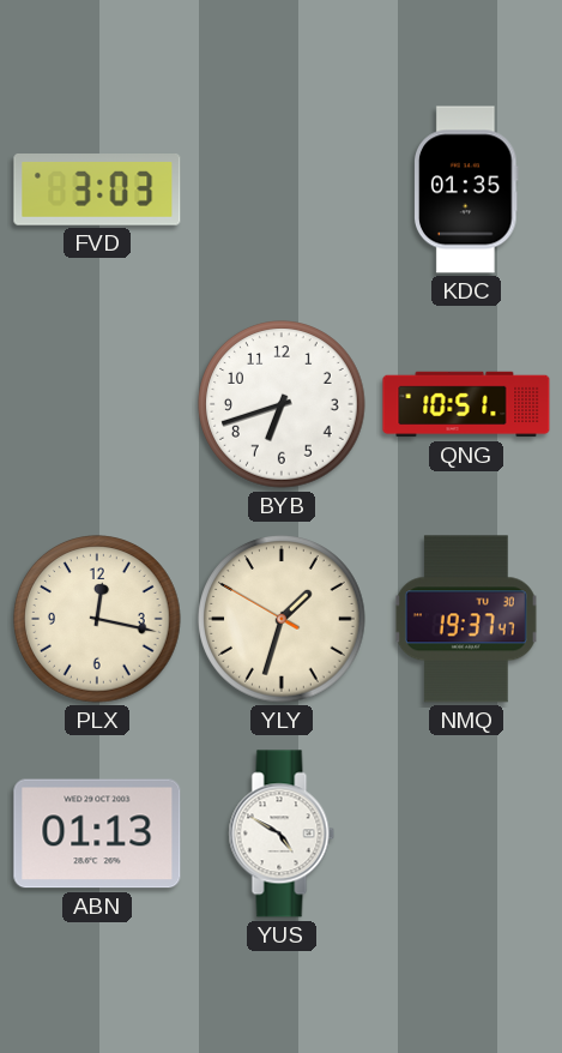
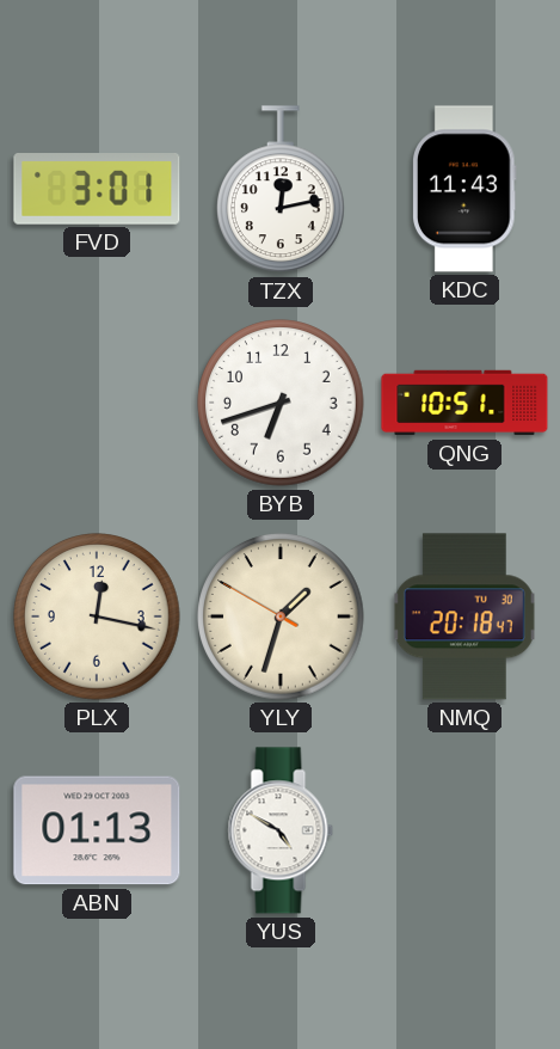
FVD: 3:03 -> 3:01 (97, 190)
TZX: none -> 12:13 (281, 190)
KDC: 01:35 -> 11:43 (466, 189)
NMQ: 19:37 -> 20:18 (464, 616)
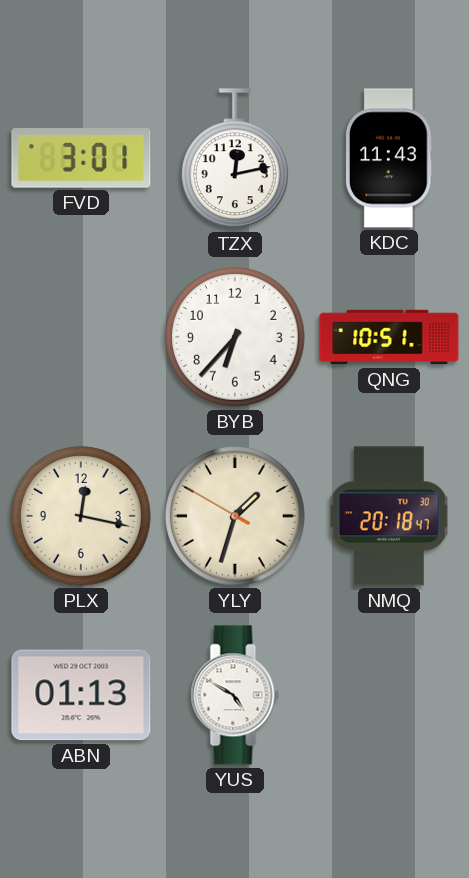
BYB: 6:42 -> 6:37 (235, 337)
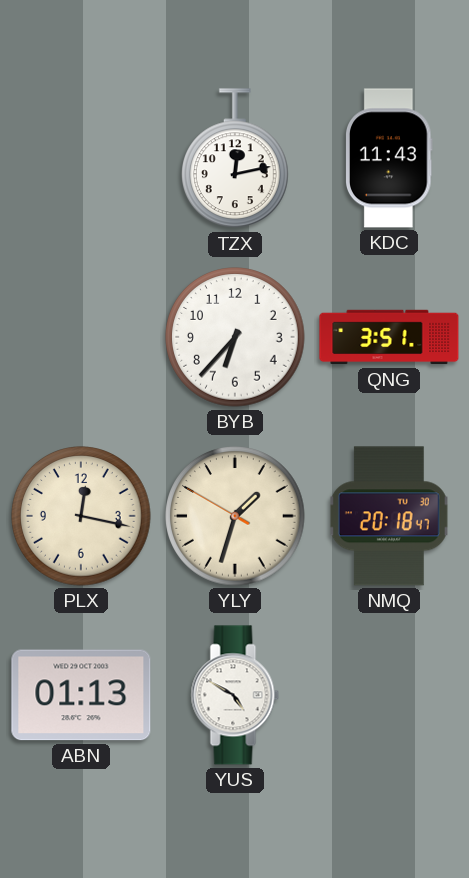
FVD: 3:01 -> none (81, 159)
QNG: 10:51 -> 3:51 (389, 337)
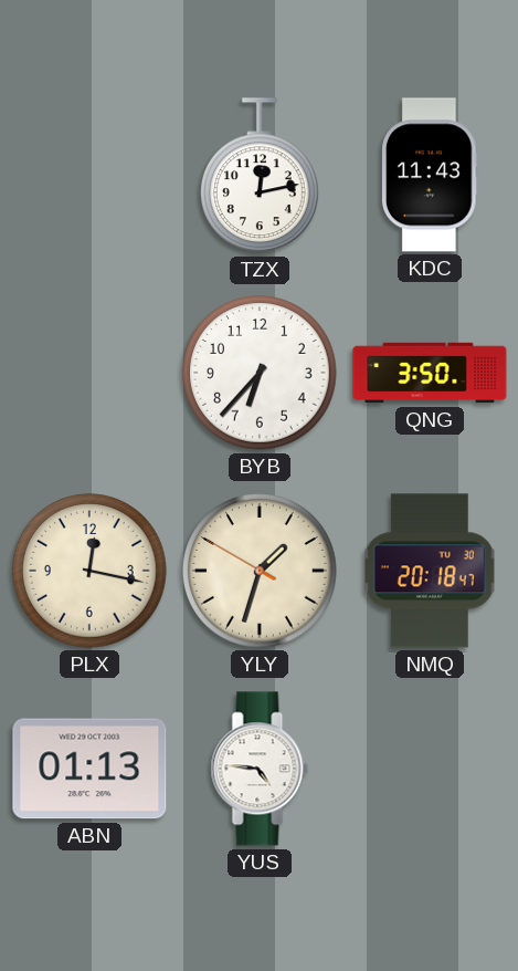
QNG: 3:51 -> 3:50 (430, 373)
YUS: 4:50 -> 4:46 (260, 769)
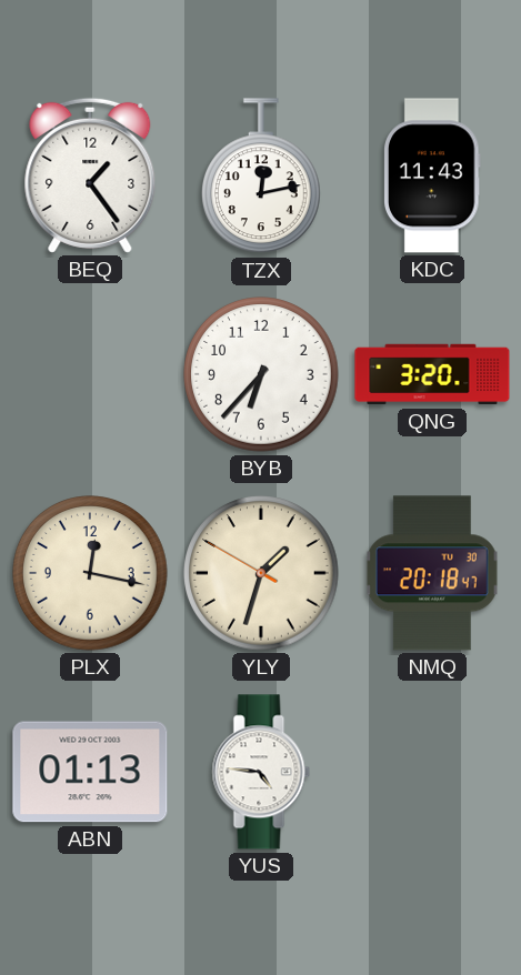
BEQ: none -> 1:24 (90, 175)
QNG: 3:50 -> 3:20 (432, 374)
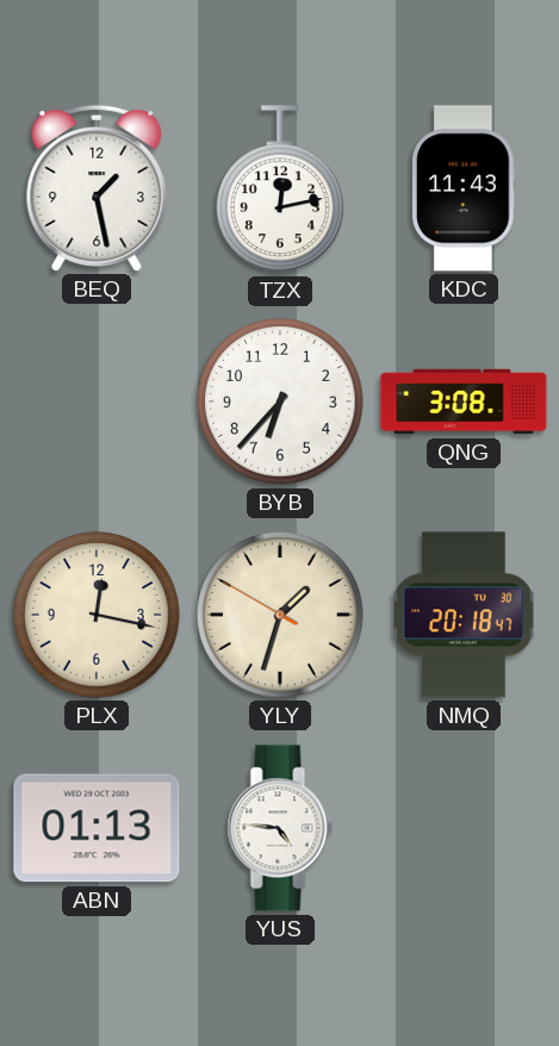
BEQ: 1:24 -> 1:28 (97, 188)
QNG: 3:20 -> 3:08 (464, 401)
